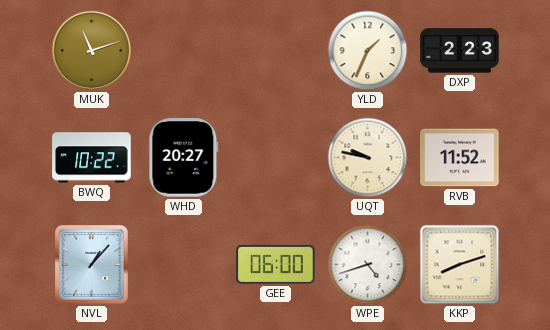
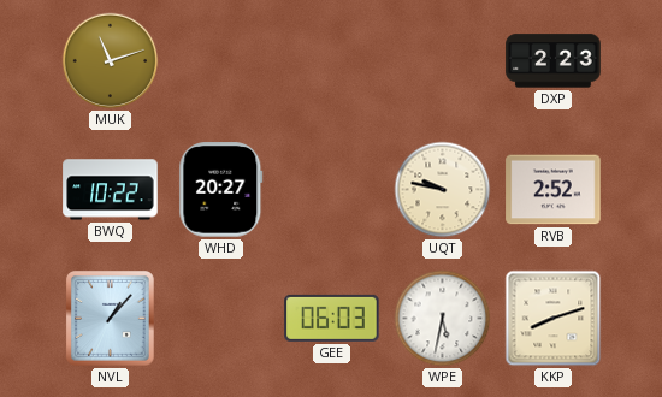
YLD: 1:34 -> none (368, 51)
RVB: 11:52 -> 2:52 (554, 190)
GEE: 06:00 -> 06:03 (332, 318)
WPE: 4:42 -> 5:32 (443, 319)
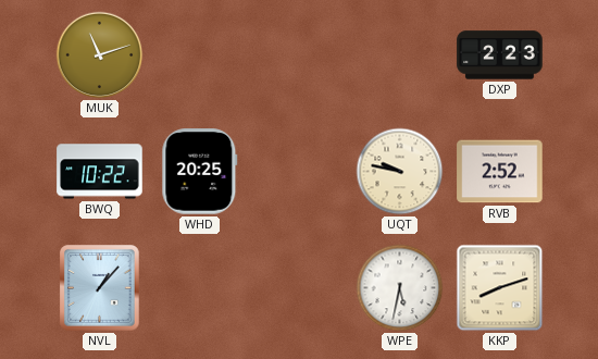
WHD: 20:27 -> 20:25 (200, 172)
GEE: 06:03 -> none (332, 318)
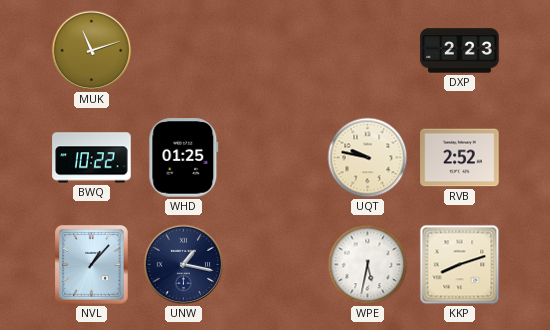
WHD: 20:25 -> 01:25 (184, 158)
UNW: none -> 1:17 (184, 265)
